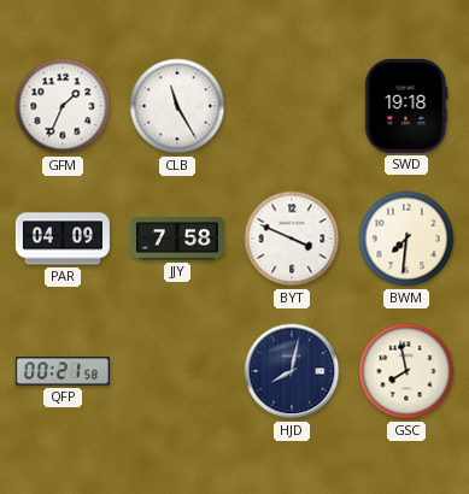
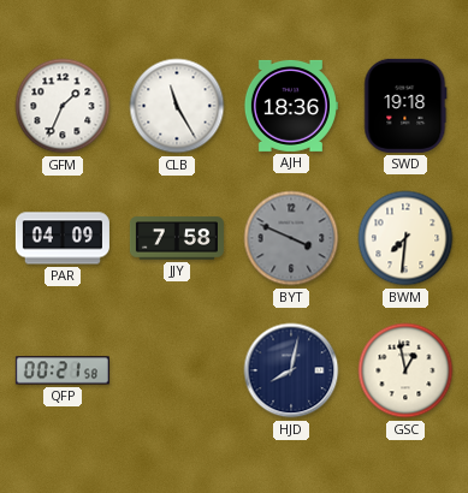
AJH: none -> 18:36 (290, 106)
BYT dial: white -> grey (291, 238)
GSC: 7:58 -> 12:58 (405, 370)
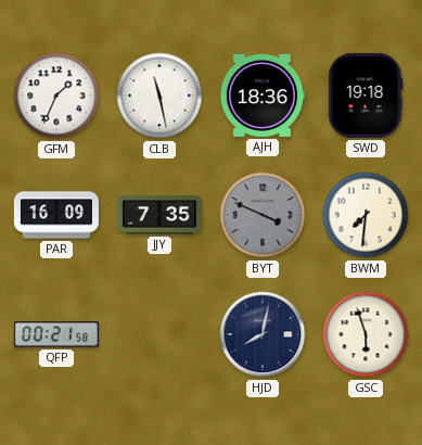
CLB: 11:25 -> 11:28 (159, 96)
PAR: 04:09 -> 16:09 (56, 215)
JJY: 7:58 -> 7:35 (159, 215)
GSC: 12:58 -> 5:57 (366, 334)
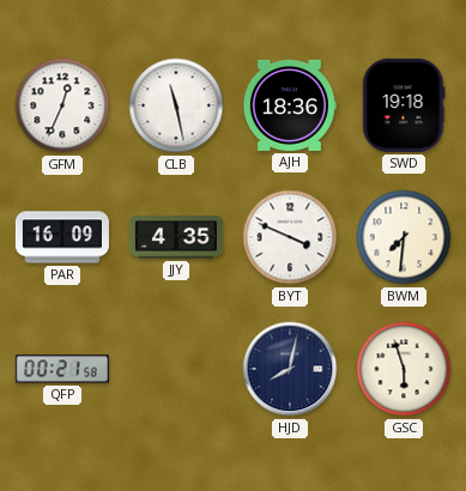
GFM: 1:34 -> 12:34 (62, 105)
JJY: 7:35 -> 4:35 (176, 237)
BYT dial: grey -> white (290, 237)
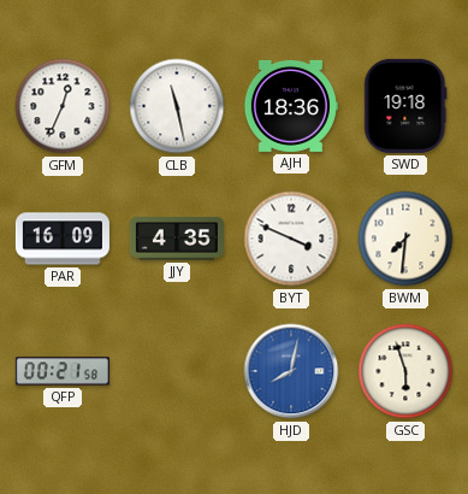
HJD dial: navy -> blue (291, 371)
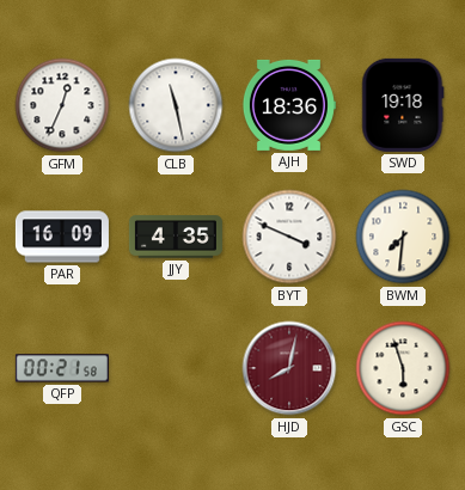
HJD dial: blue -> burgundy (289, 368)
